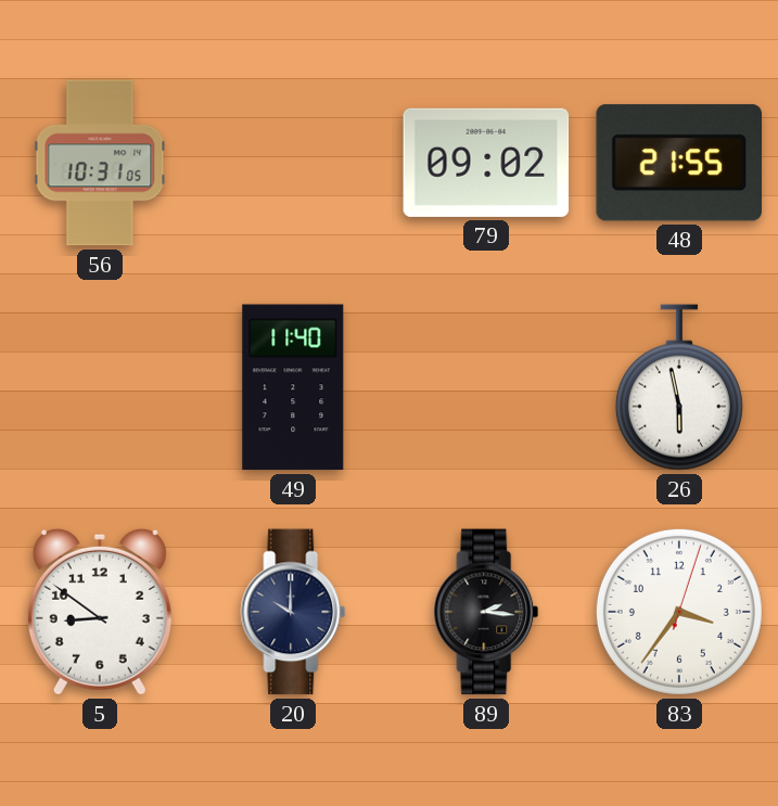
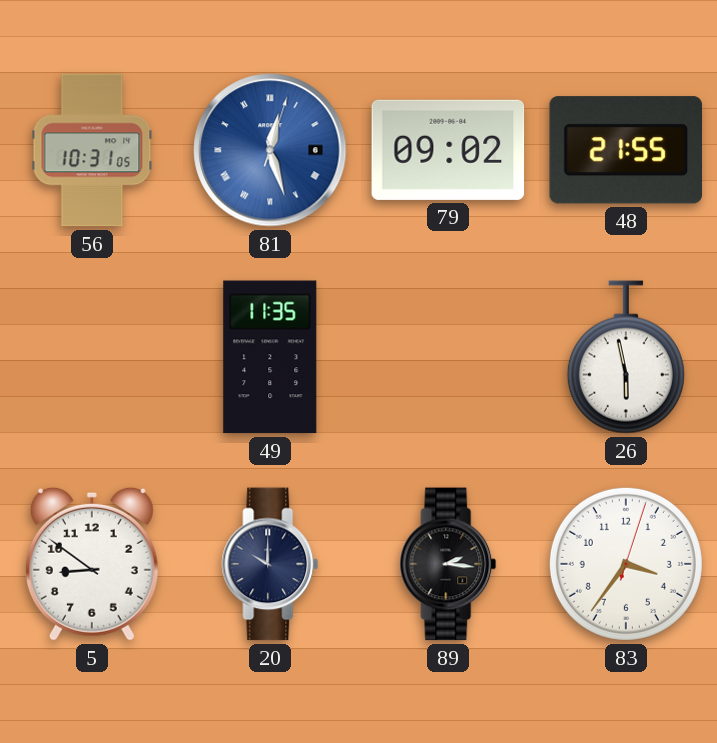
81: none -> 12:27 (270, 150)
49: 11:40 -> 11:35 (270, 357)
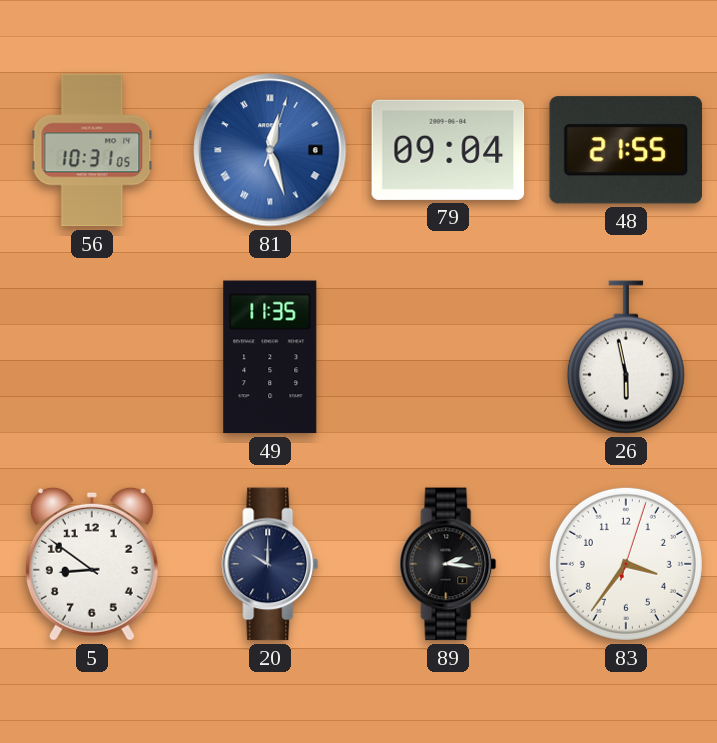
79: 09:02 -> 09:04 (448, 150)
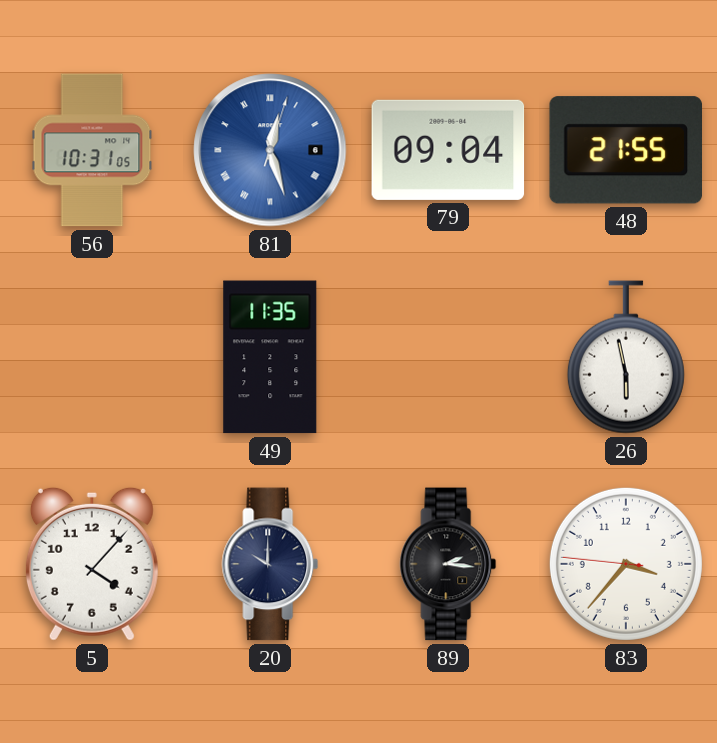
5: 8:51 -> 4:07 (92, 564)
83: 3:36:03 -> 3:36:46 (626, 564)
